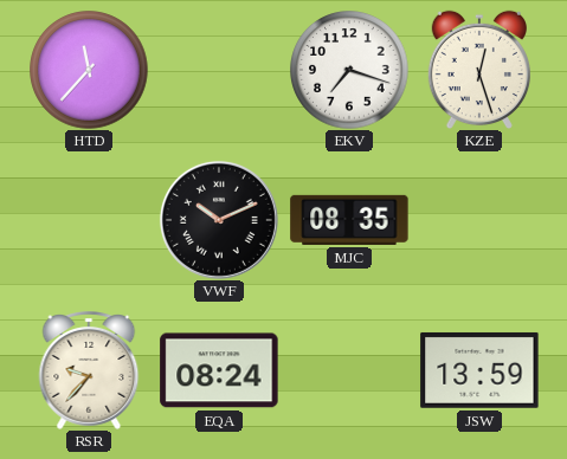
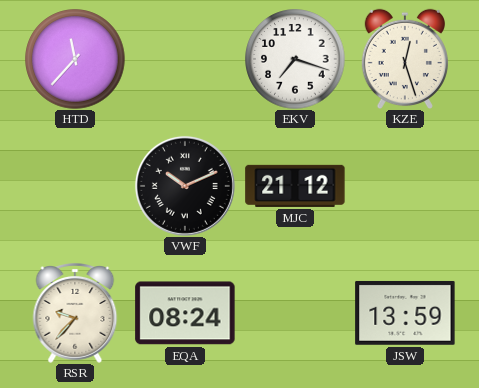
MJC: 08:35 -> 21:12 (295, 186)
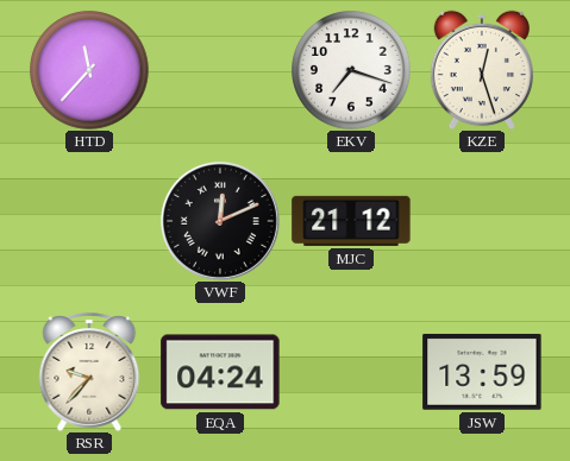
VWF: 10:11 -> 12:11 (220, 221)
EQA: 08:24 -> 04:24 (220, 372)
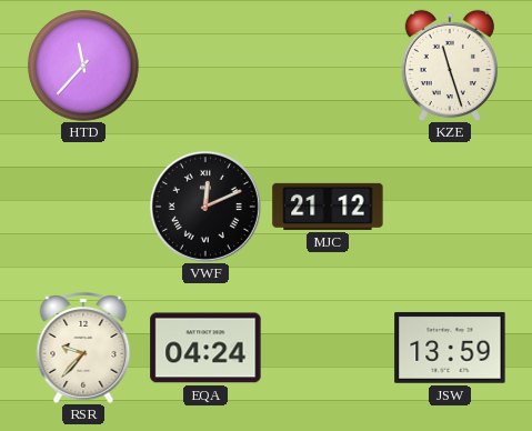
EKV: 7:18 -> none (351, 70)
KZE: 12:27 -> 11:27 (450, 66)
